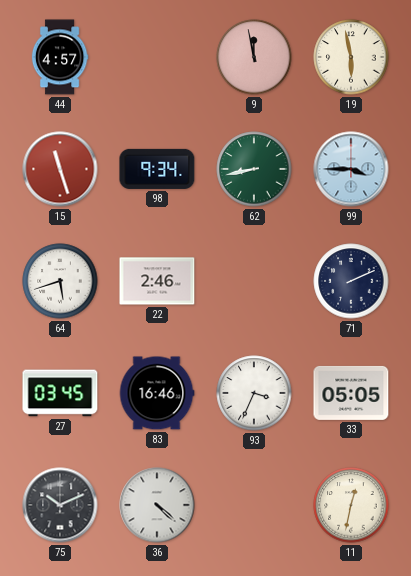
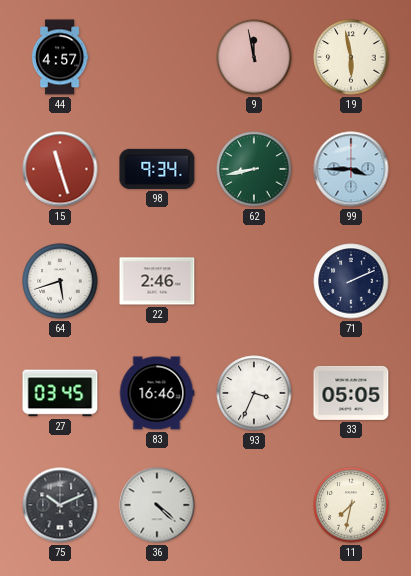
11: 12:32 -> 7:32 (351, 505)
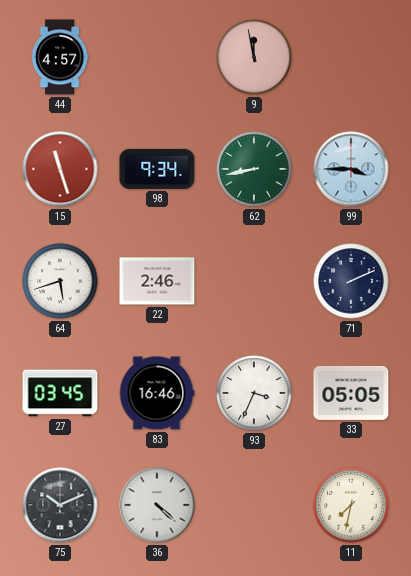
19: 5:58 -> none (351, 57)
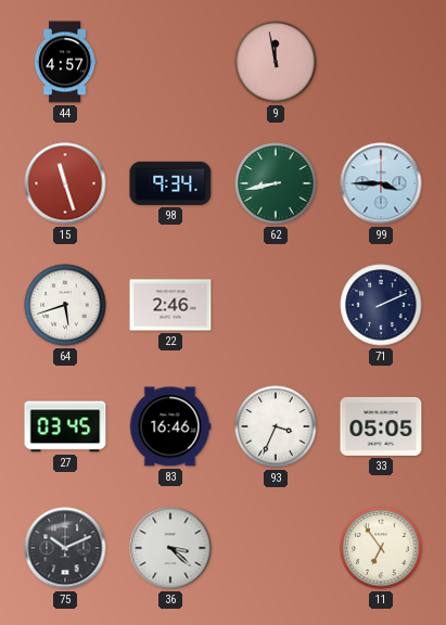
36: 4:22 -> 3:22 (170, 548)
11: 7:32 -> 6:54 (381, 548)
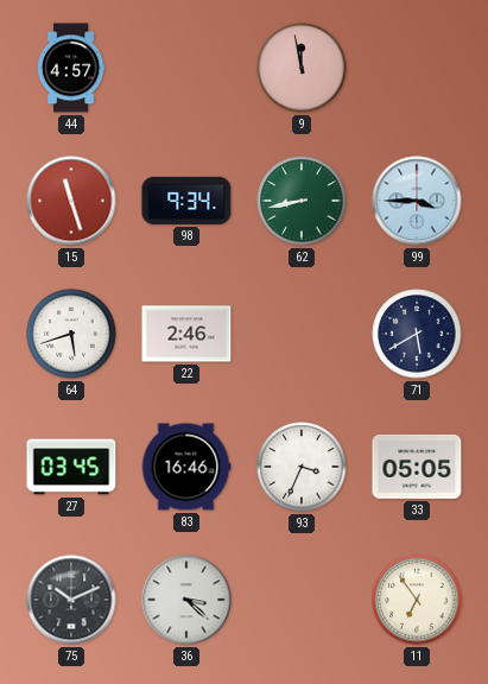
71: 2:11 -> 5:40 (417, 334)
